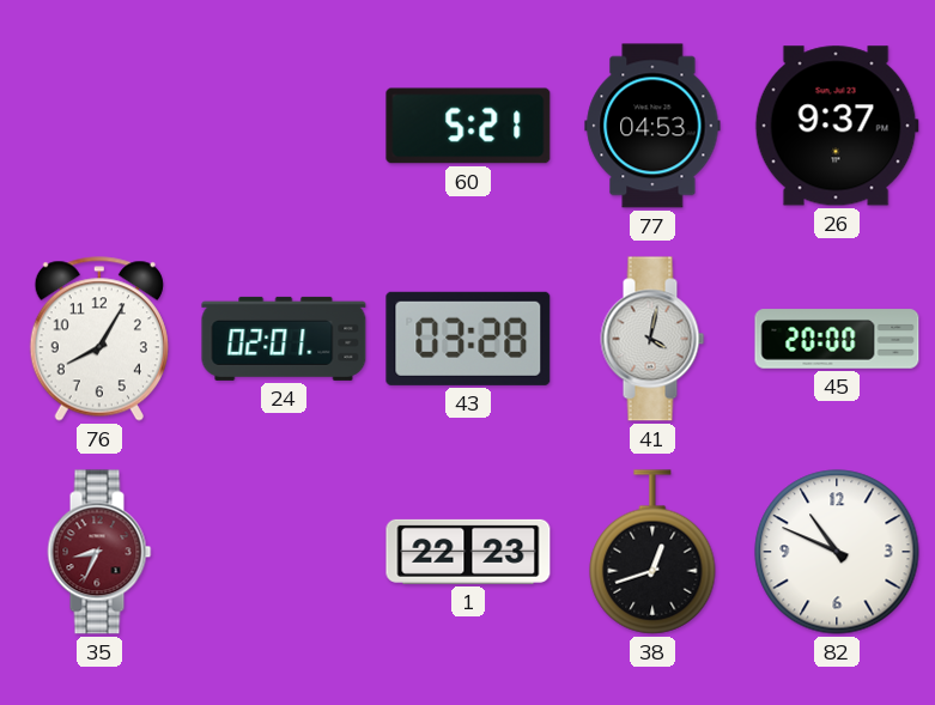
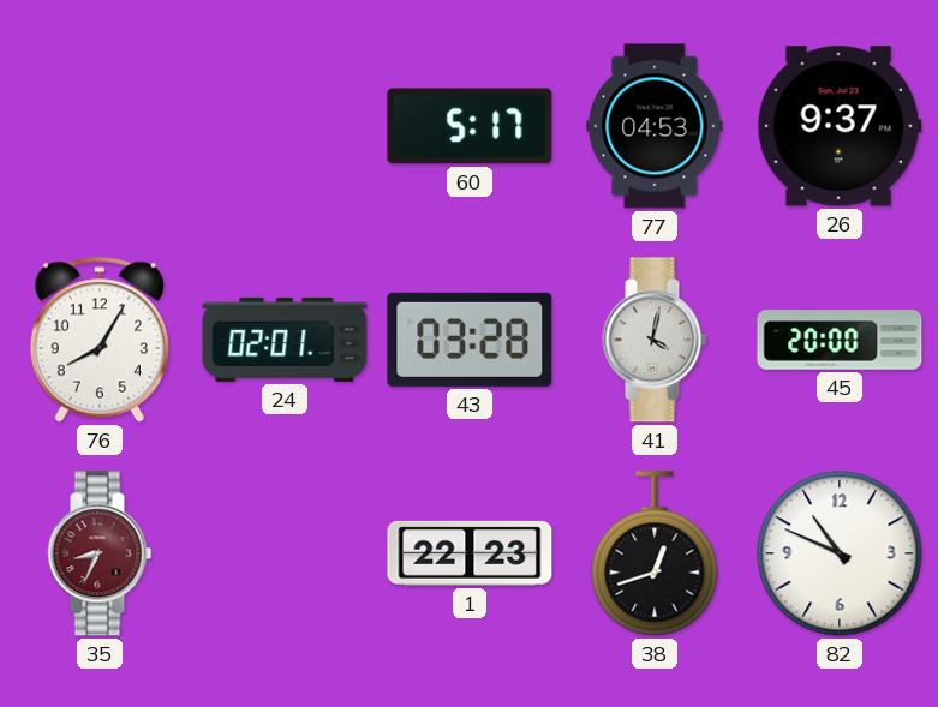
60: 5:21 -> 5:17 (470, 126)
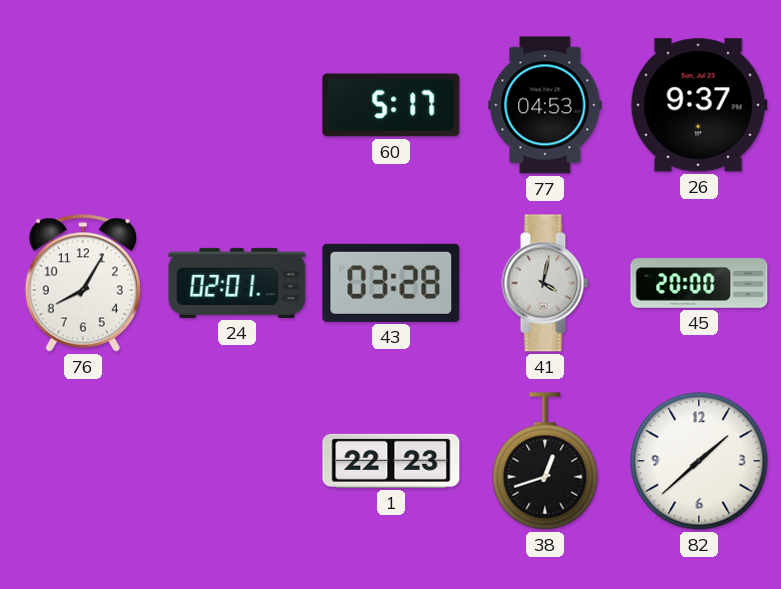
35: 8:34 -> none (100, 553)
82: 10:49 -> 1:38 (699, 461)
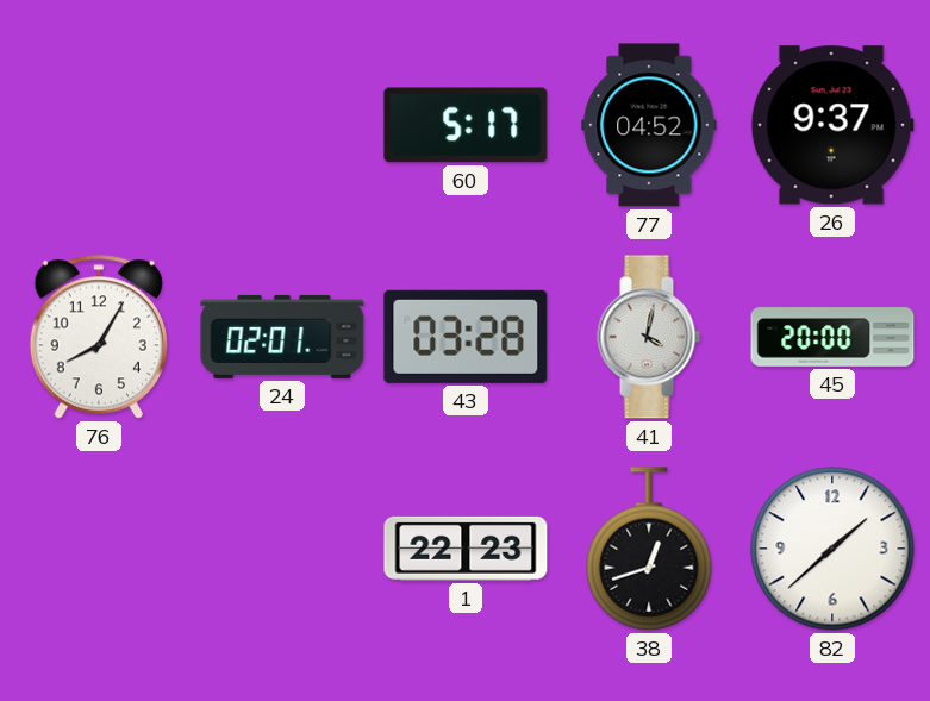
77: 04:53 -> 04:52 (649, 125)
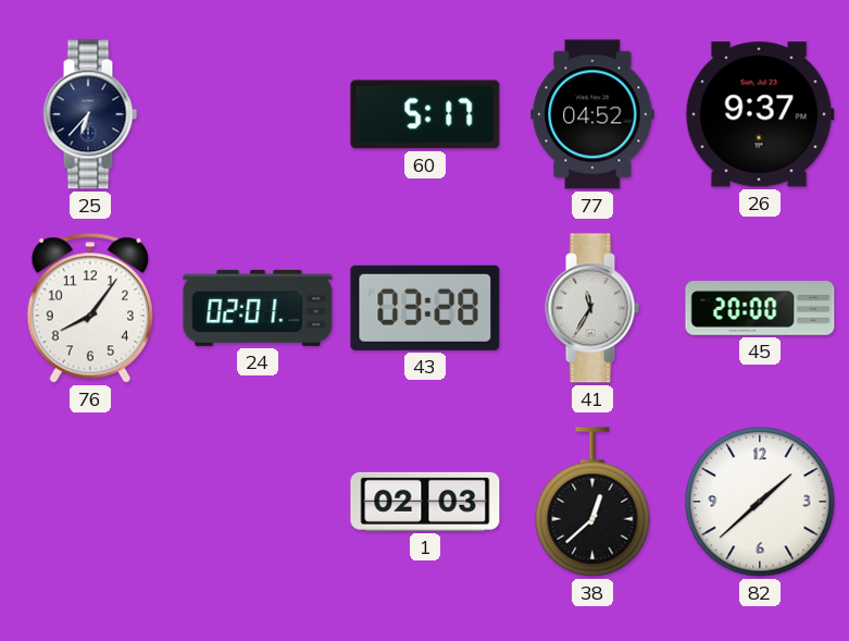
25: none -> 6:37 (90, 114)
76: 8:05 -> 8:06 (90, 308)
41: 4:02 -> 11:35 (592, 308)
1: 22:23 -> 02:03 (425, 502)
38: 12:42 -> 12:38 (592, 502)
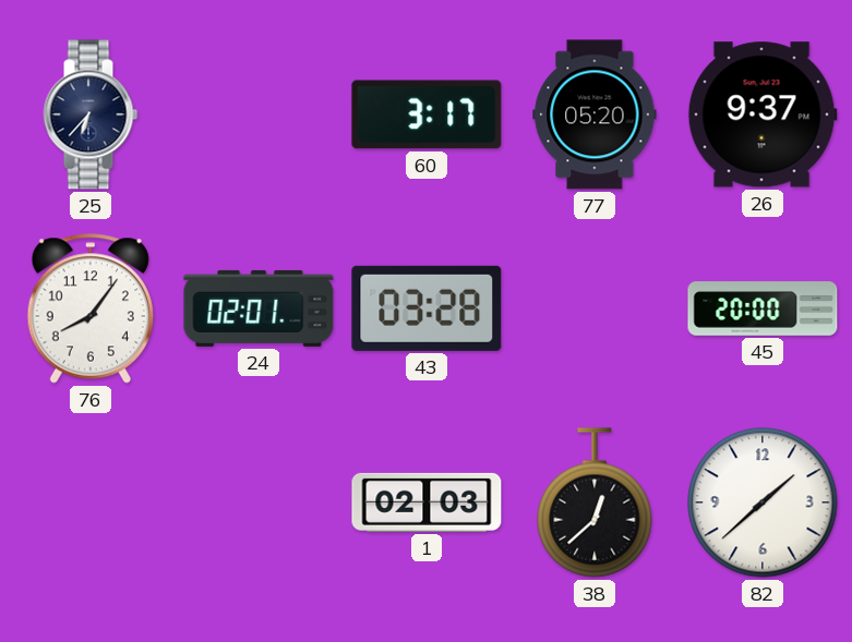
60: 5:17 -> 3:17 (427, 114)
77: 04:52 -> 05:20 (595, 114)
41: 11:35 -> none (592, 308)
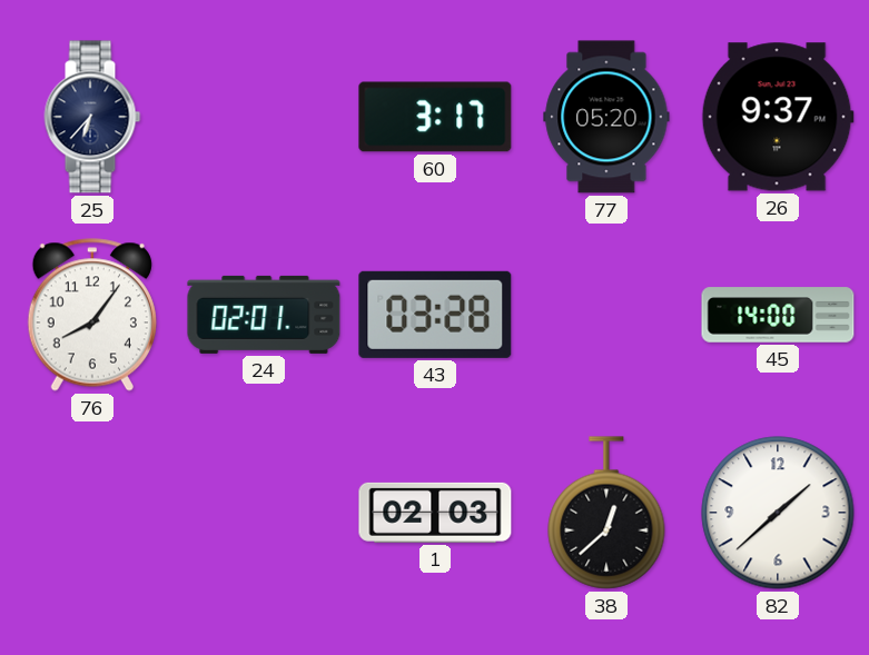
45: 20:00 -> 14:00 (778, 315)
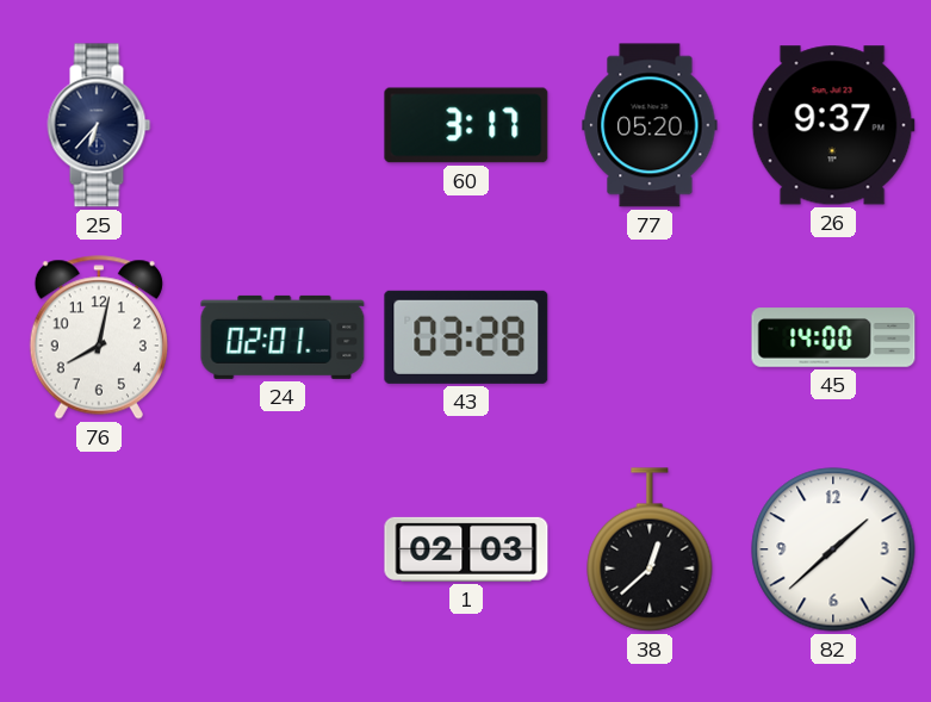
76: 8:06 -> 8:02 (99, 337)
